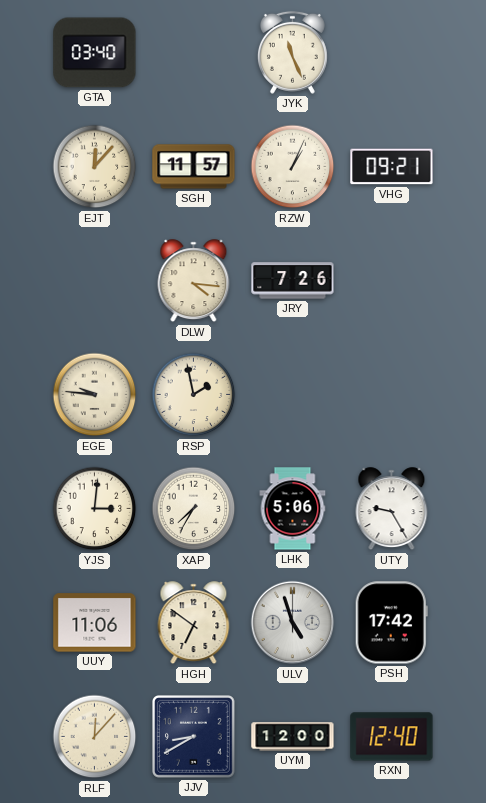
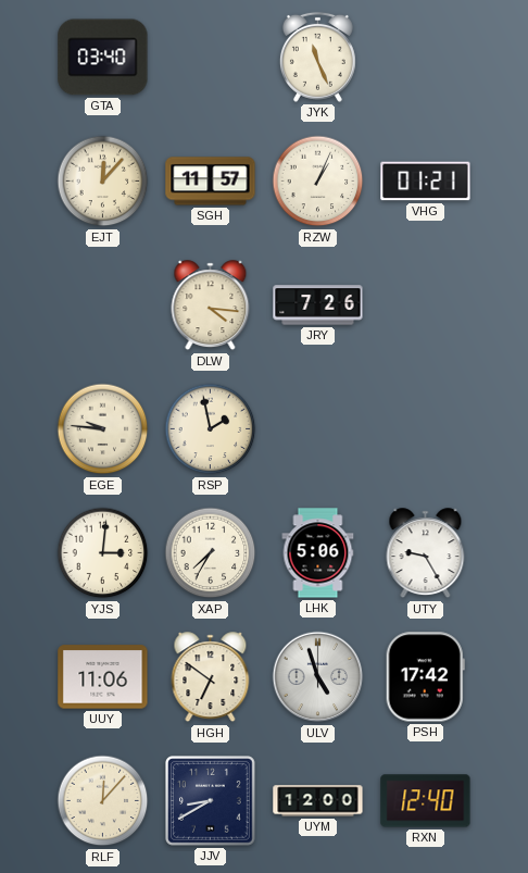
VHG: 09:21 -> 01:21 (426, 182)
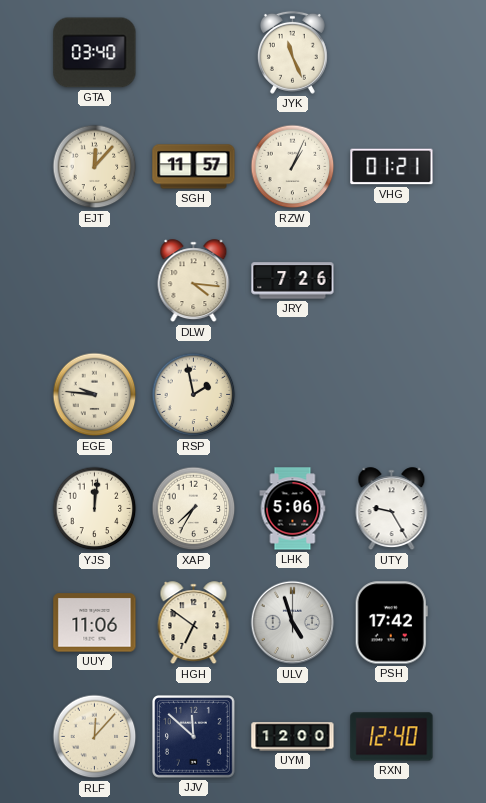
YJS: 3:01 -> 12:01 (95, 509)
JJV: 8:40 -> 11:52 (194, 737)
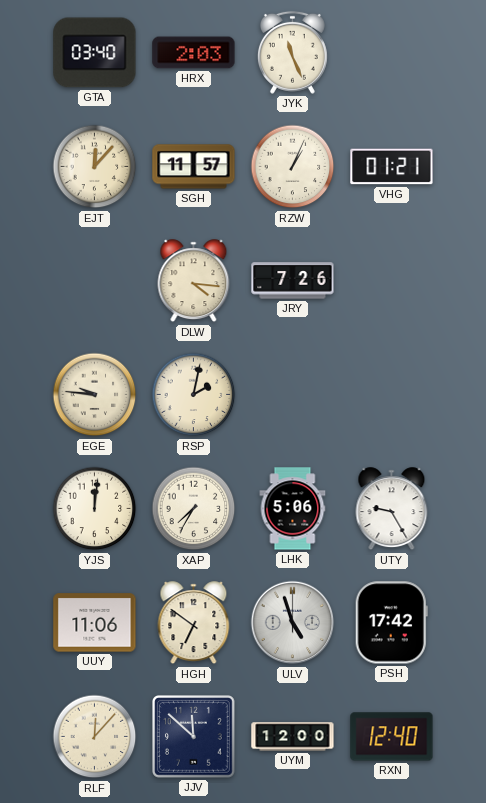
HRX: none -> 2:03 (194, 53)
RSP: 1:58 -> 2:02 (194, 395)
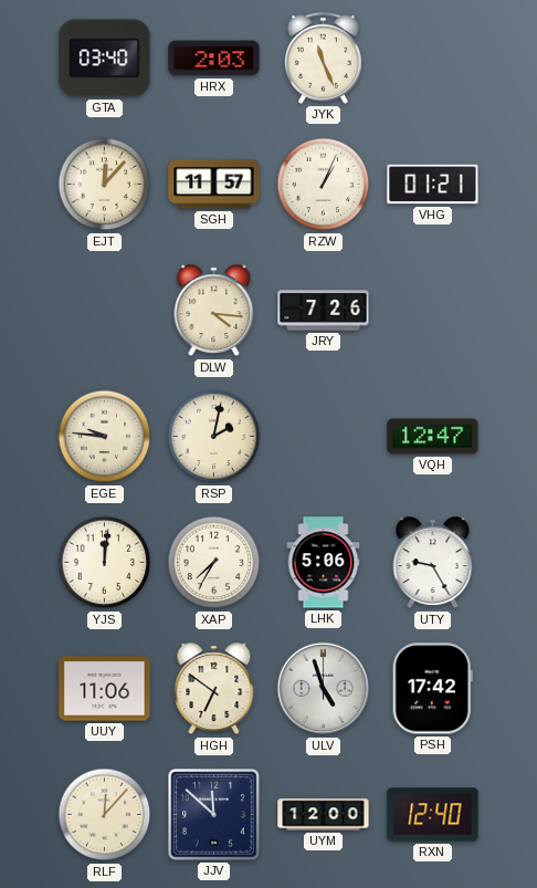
VQH: none -> 12:47 (433, 437)
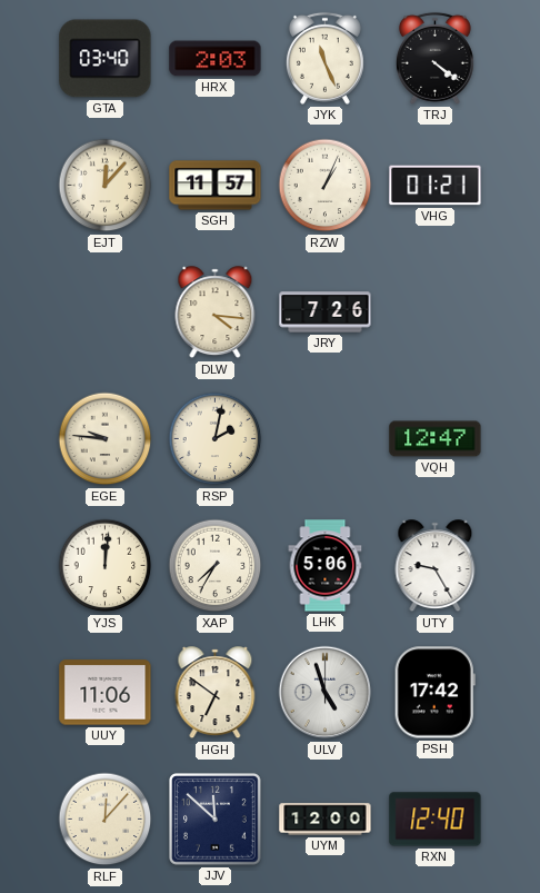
TRJ: none -> 4:21 (434, 58)
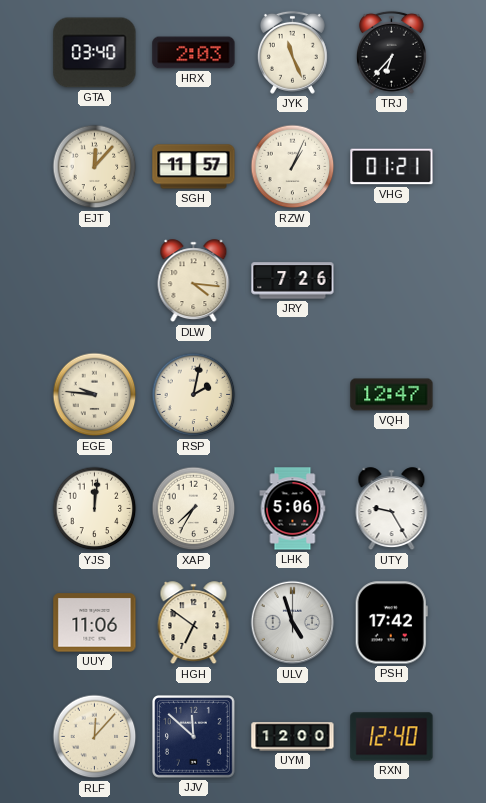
TRJ: 4:21 -> 6:37 (391, 52)
